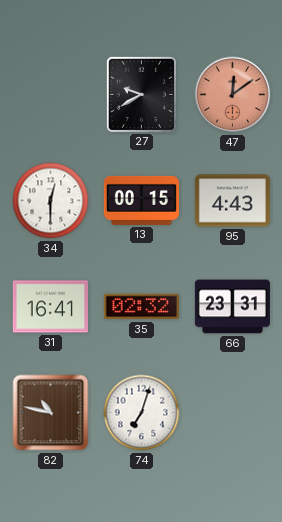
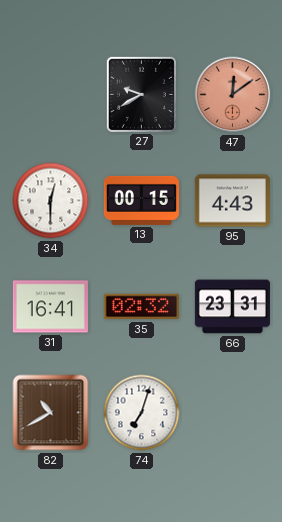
82: 10:47 -> 10:40 (51, 413)
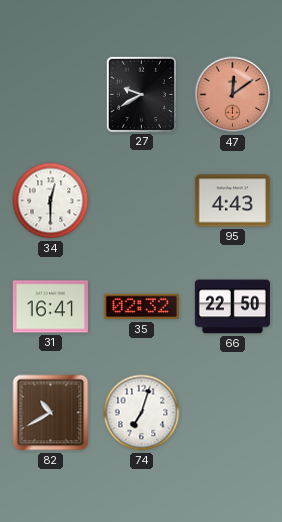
13: 00:15 -> none (141, 200)
66: 23:31 -> 22:50 (232, 307)
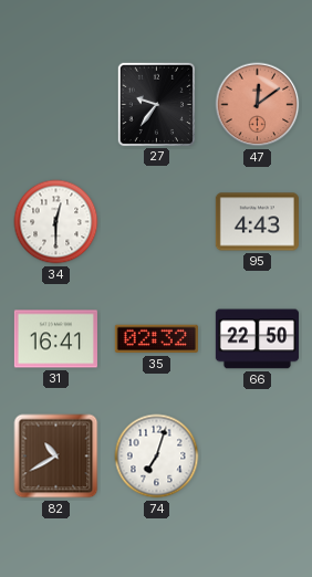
27: 9:40 -> 9:36 (156, 104)
